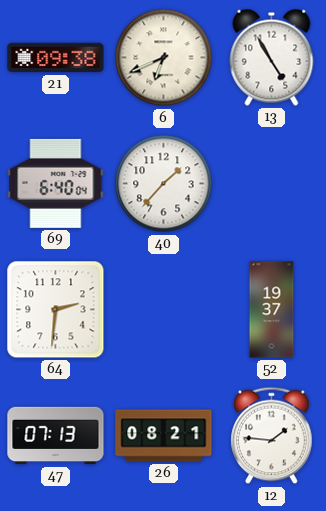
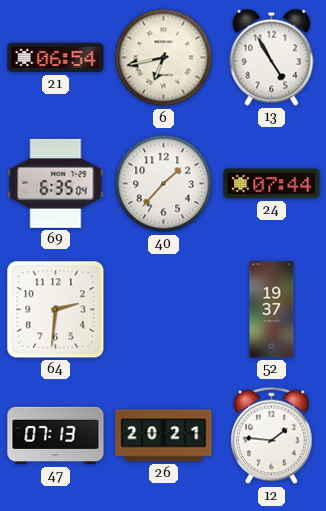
21: 09:38 -> 06:54 (56, 58)
6: 6:41 -> 6:43 (164, 58)
69: 6:40 -> 6:35 (56, 183)
24: none -> 07:44 (272, 184)
26: 08:21 -> 20:21 (164, 436)
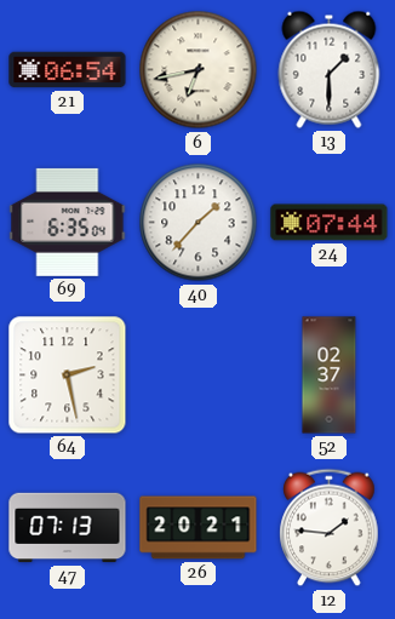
13: 4:55 -> 1:30 (330, 69)
64: 2:31 -> 2:28 (68, 376)
52: 19:37 -> 02:37 (330, 376)
